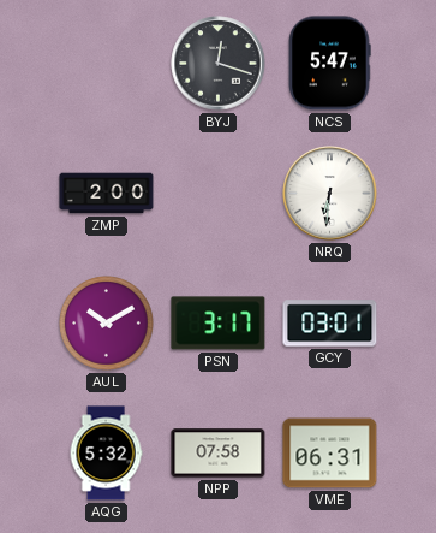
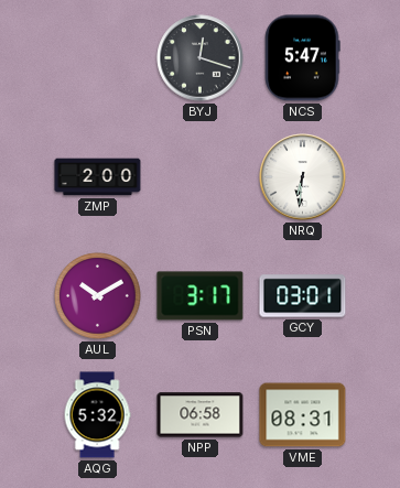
NPP: 07:58 -> 06:58 (201, 415)
VME: 06:31 -> 08:31 (303, 415)
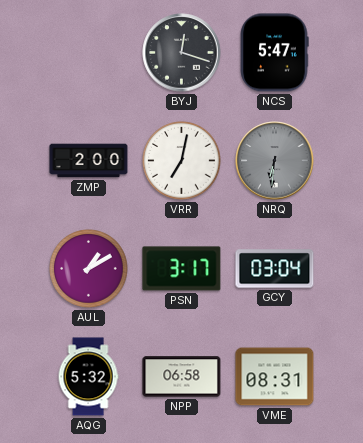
VRR: none -> 7:02 (182, 161)
NRQ dial: white -> grey (275, 161)
AUL: 10:10 -> 1:10 (89, 269)
GCY: 03:01 -> 03:04 (275, 269)
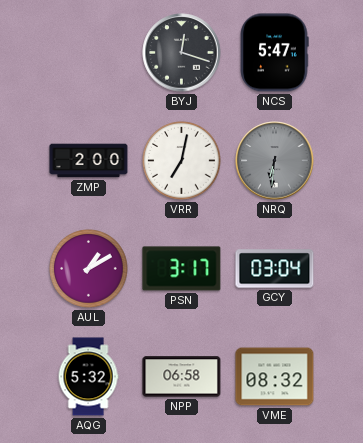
VME: 08:31 -> 08:32 (275, 377)
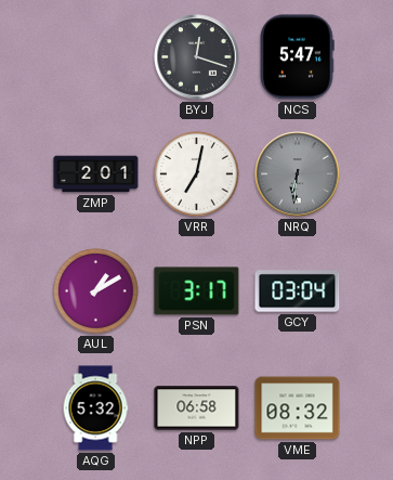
ZMP: 2:00 -> 2:01 (96, 174)
